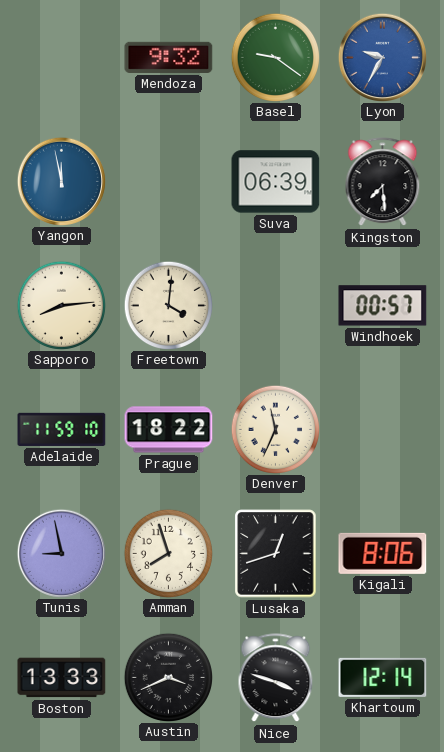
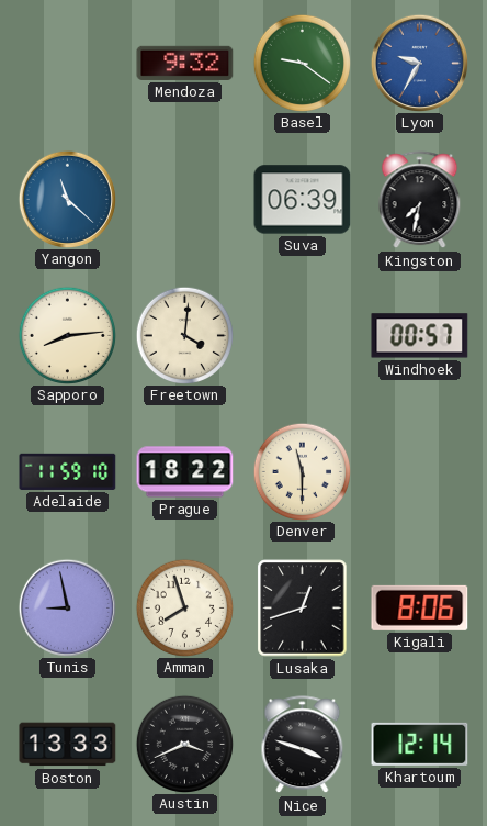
Yangon: 11:58 -> 11:22 (67, 199)
Kingston: 7:29 -> 7:32 (420, 200)
Denver: 11:34 -> 11:30 (302, 471)
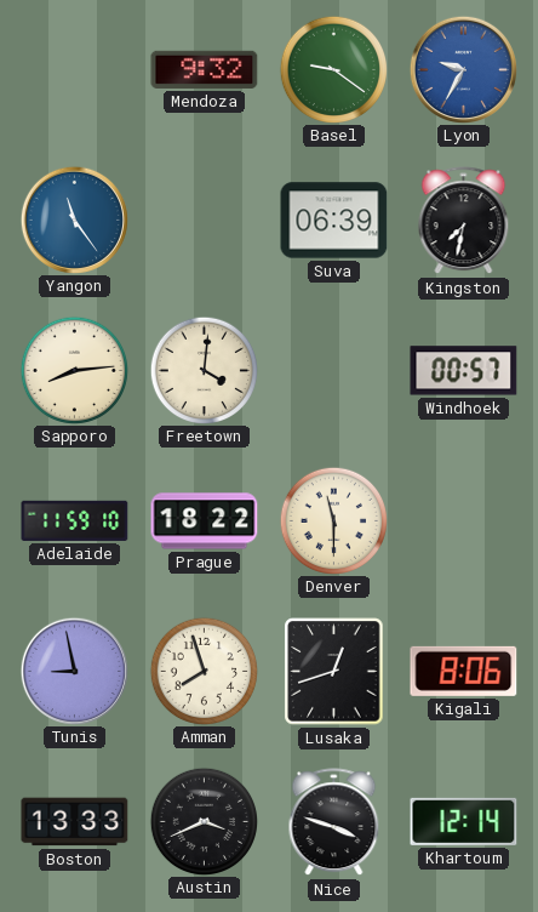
Yangon: 11:22 -> 11:24 (74, 220)
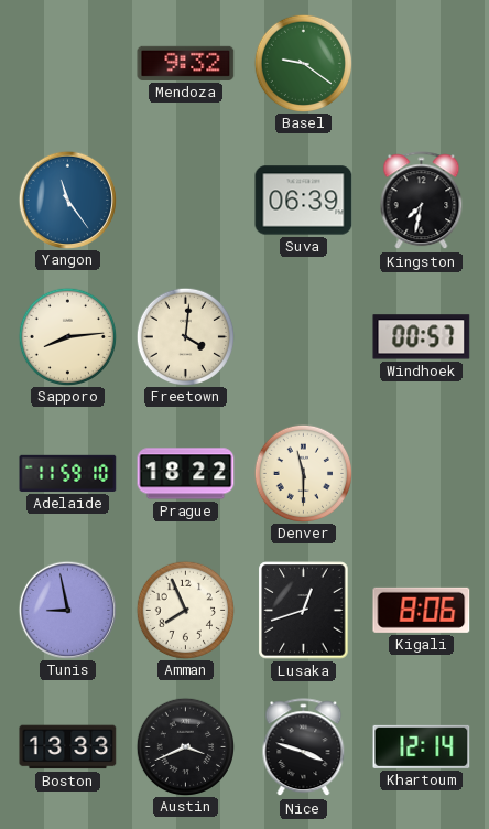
Lyon: 9:35 -> none (463, 69)
Amman: 7:57 -> 7:56 (185, 610)
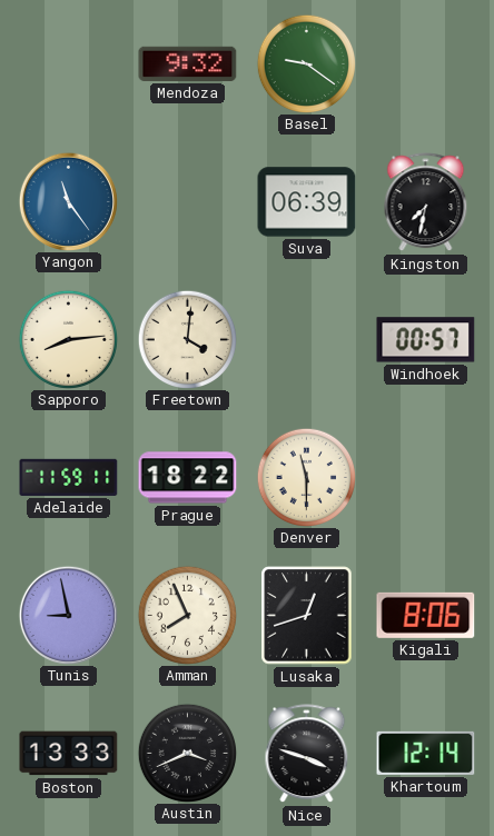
Adelaide: 11:59:10 -> 11:59:11 (69, 477)
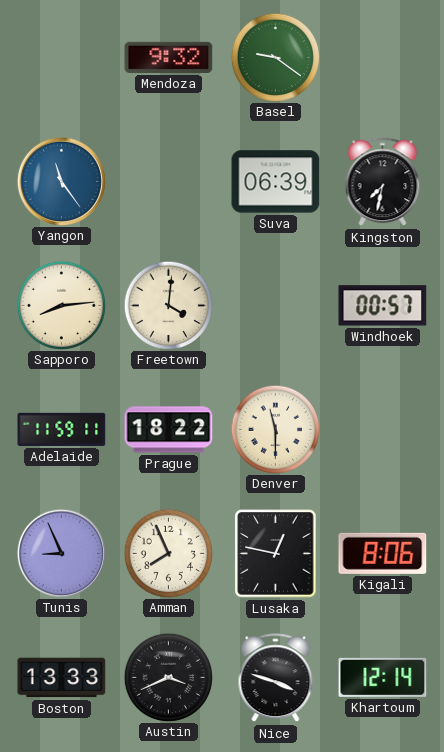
Tunis: 8:58 -> 8:56 (61, 553)
Lusaka: 12:42 -> 12:47 (276, 554)
